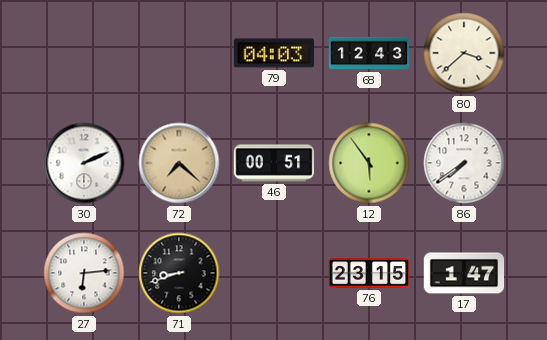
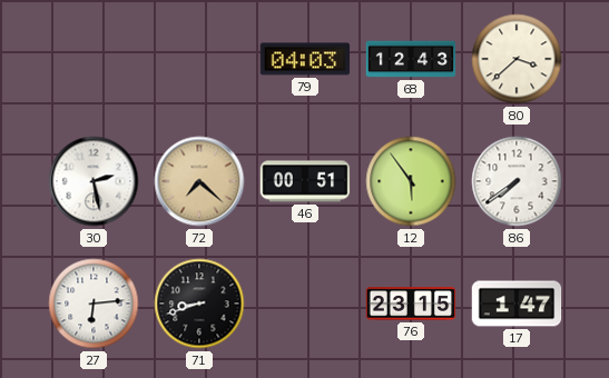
30: 2:11 -> 2:28 (94, 181)
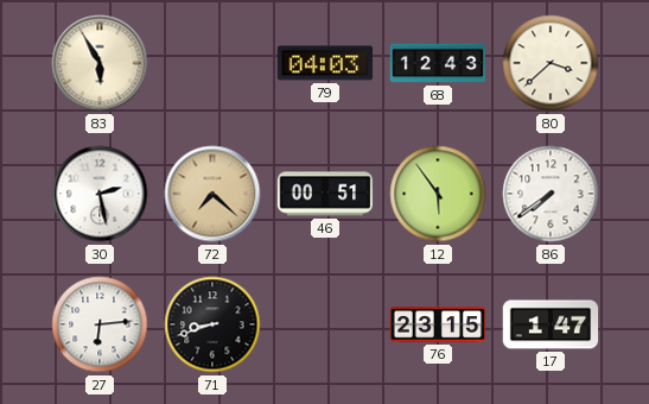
83: none -> 5:55 (100, 63)
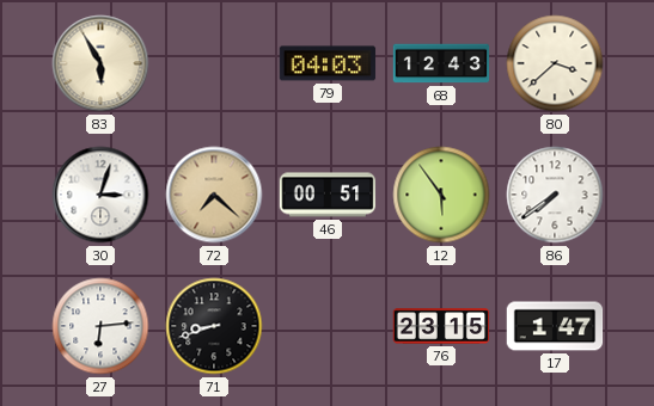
30: 2:28 -> 3:03 (100, 195)
